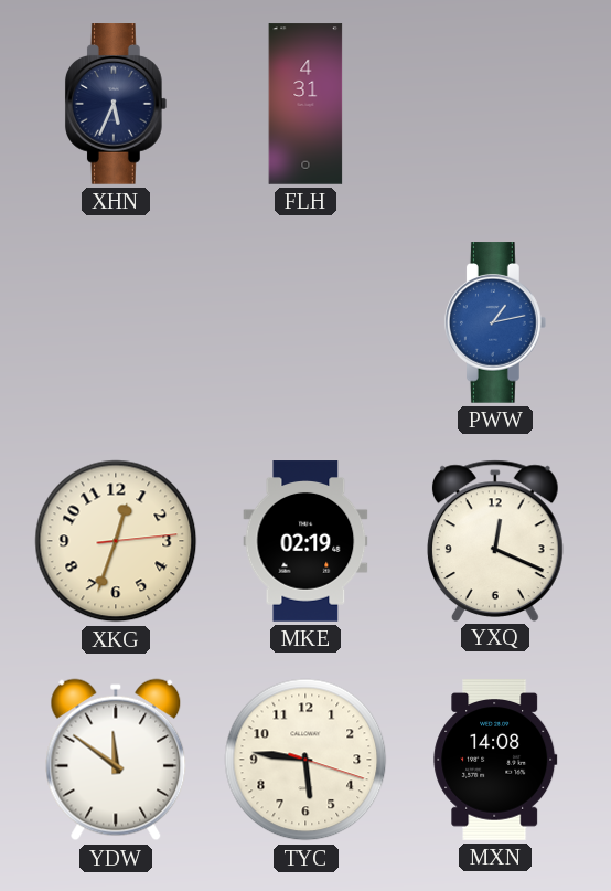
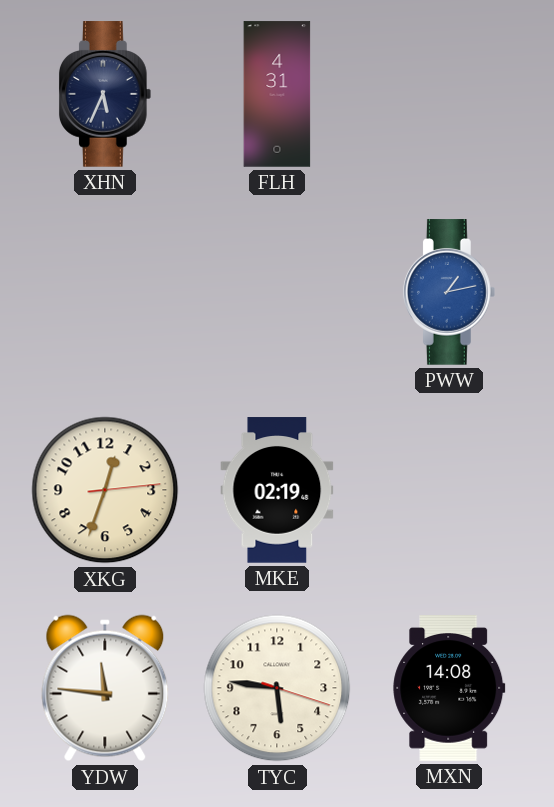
YXQ: 12:19 -> none (496, 540)
YDW: 11:51 -> 11:46 (105, 688)
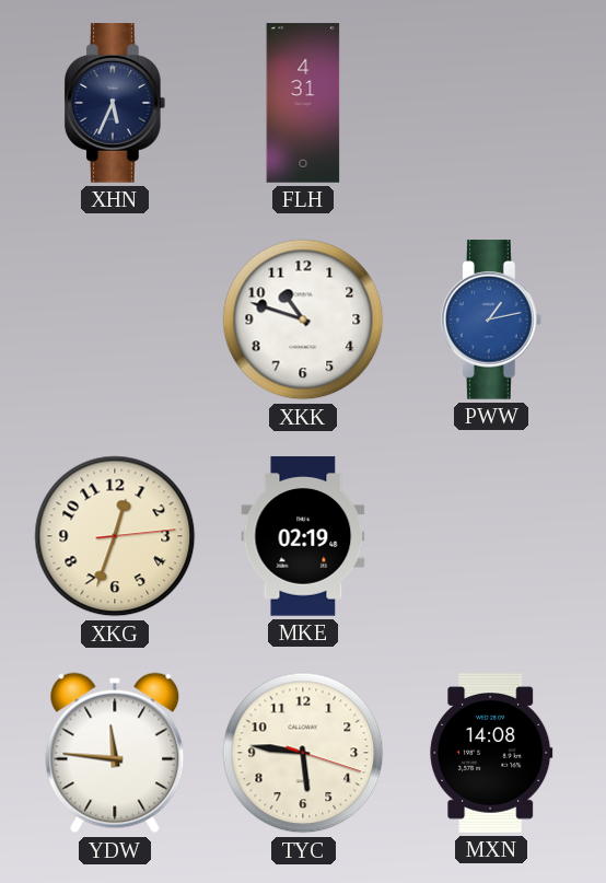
XKK: none -> 10:48 (303, 319)
